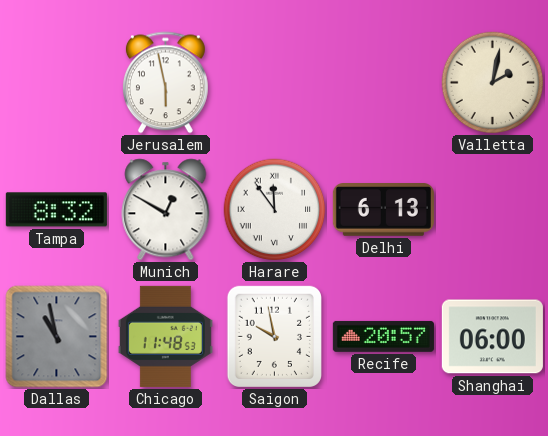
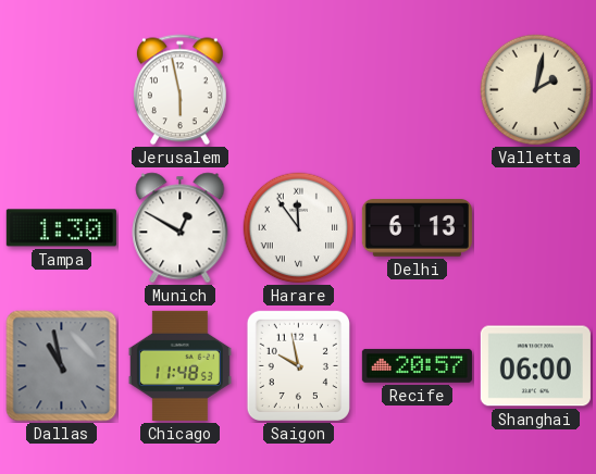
Tampa: 8:32 -> 1:30 (61, 228)
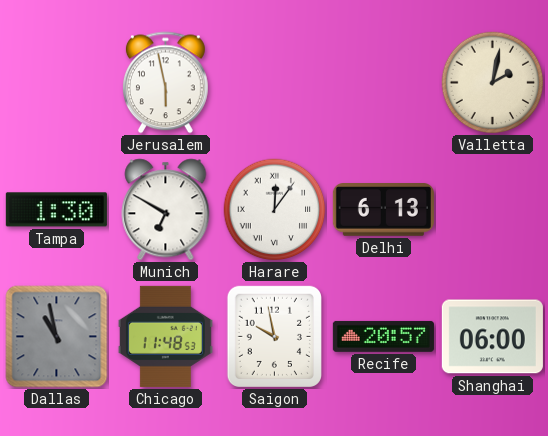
Munich: 12:50 -> 6:50 (166, 210)
Harare: 11:54 -> 12:06 (275, 210)
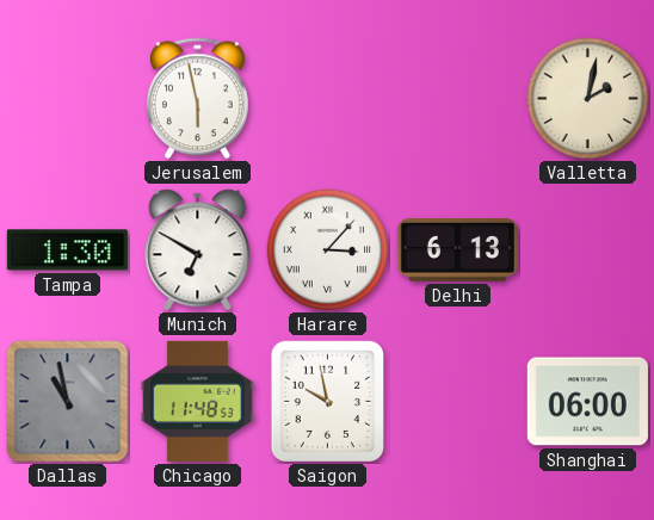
Harare: 12:06 -> 3:07 (328, 250)
Recife: 20:57 -> none (383, 336)
